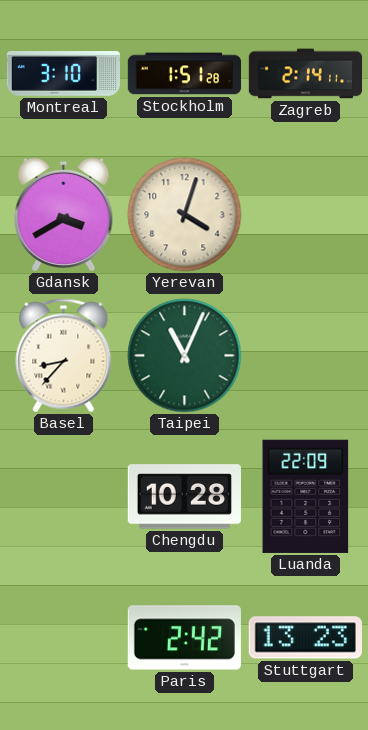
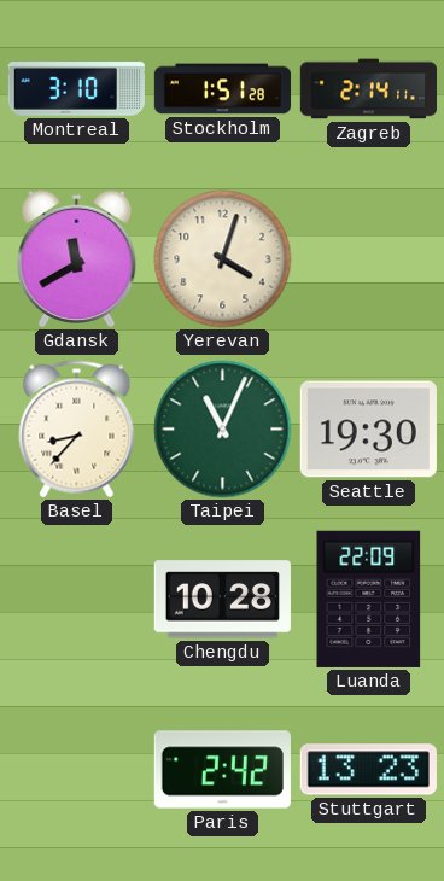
Gdansk: 3:40 -> 11:40 (77, 258)
Seattle: none -> 19:30 (368, 430)
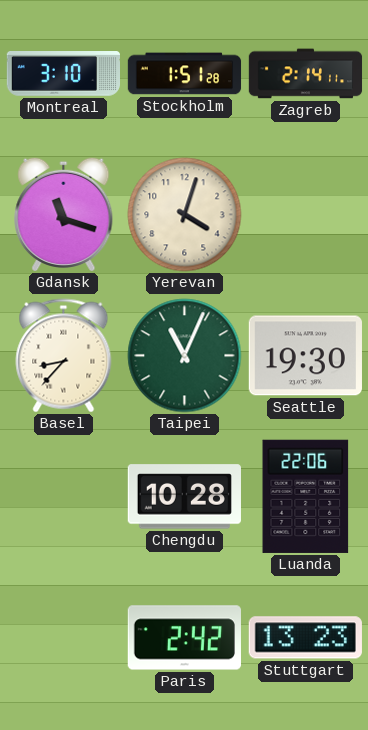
Gdansk: 11:40 -> 11:18 (64, 214)
Luanda: 22:09 -> 22:06 (306, 496)
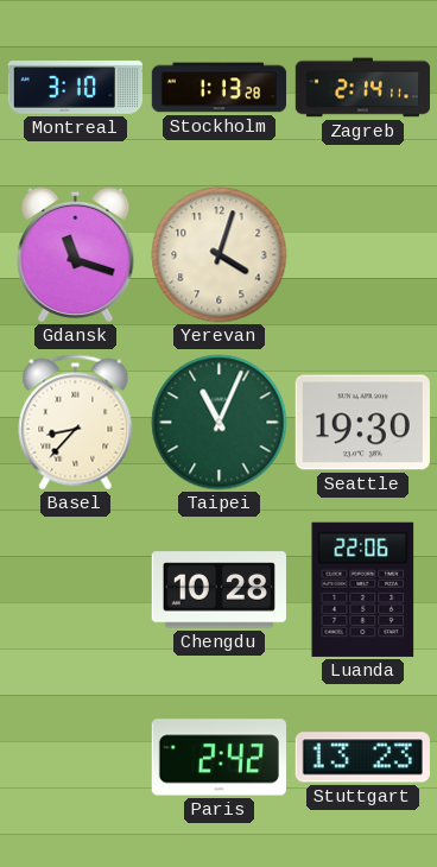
Stockholm: 1:51 -> 1:13 (220, 88)
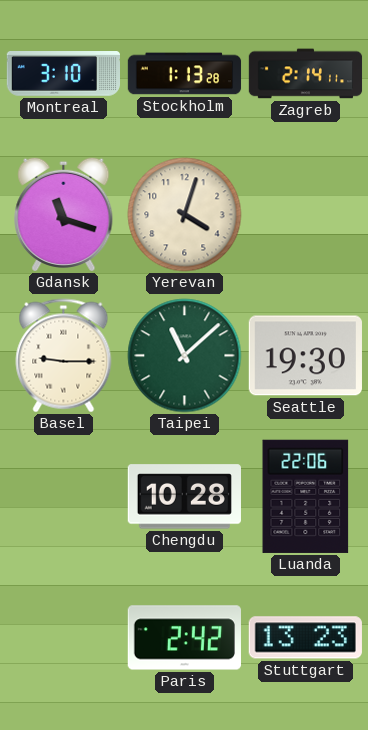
Basel: 8:37 -> 9:15 (64, 356)
Taipei: 11:04 -> 11:08 (185, 356)
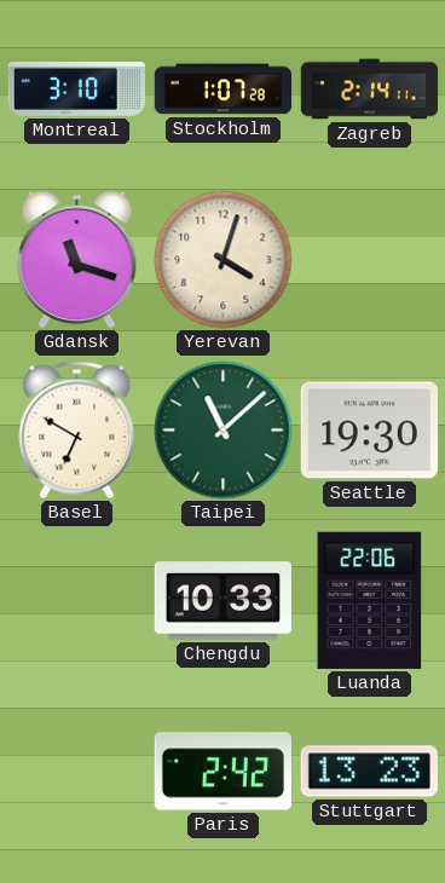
Stockholm: 1:13 -> 1:07 (224, 90)
Basel: 9:15 -> 6:50 (77, 431)
Chengdu: 10:28 -> 10:33 (223, 601)
